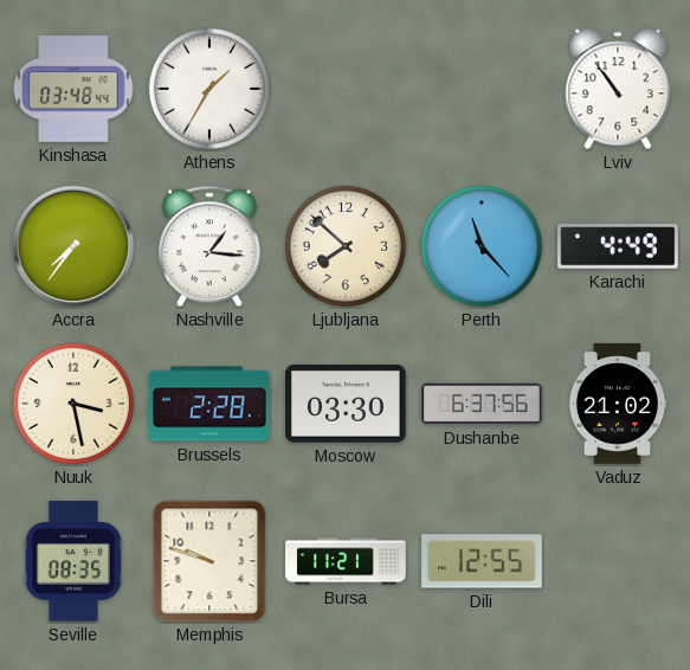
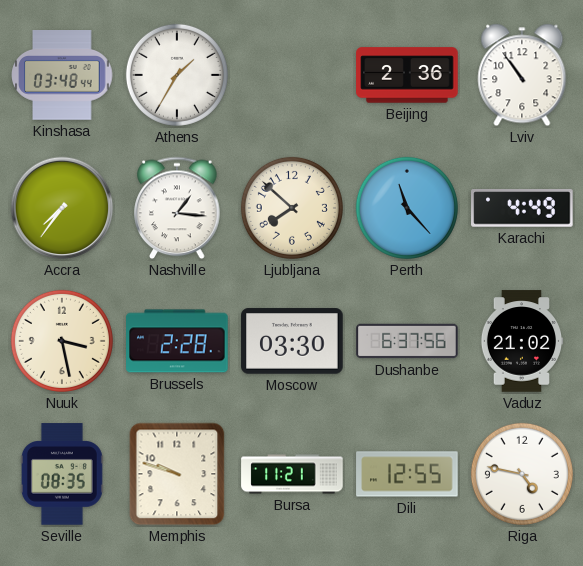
Beijing: none -> 2:36 (407, 75)
Riga: none -> 4:47 (522, 474)
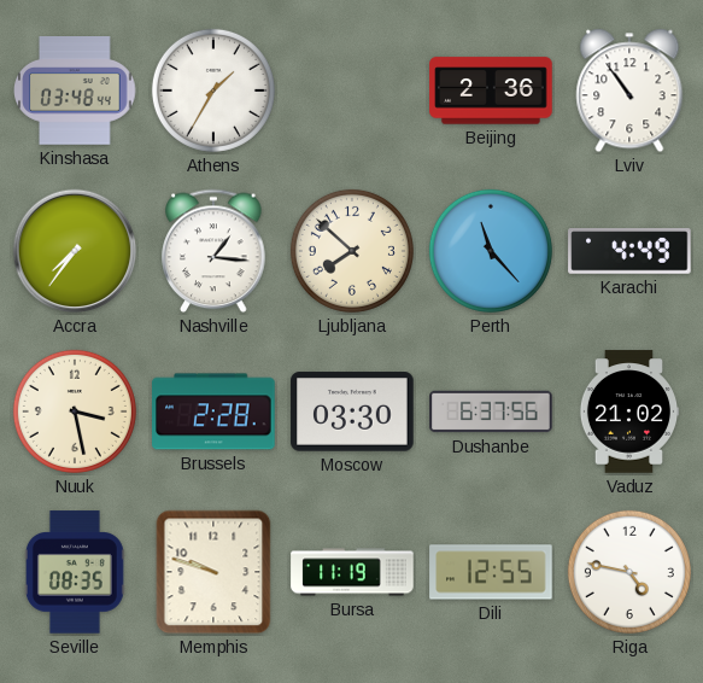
Bursa: 11:21 -> 11:19 (352, 572)
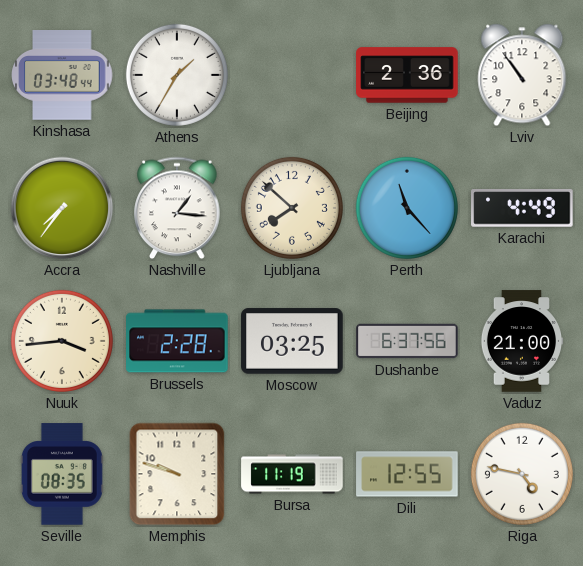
Nuuk: 3:28 -> 3:44 (62, 341)
Moscow: 03:30 -> 03:25 (292, 341)
Vaduz: 21:02 -> 21:00 (522, 341)
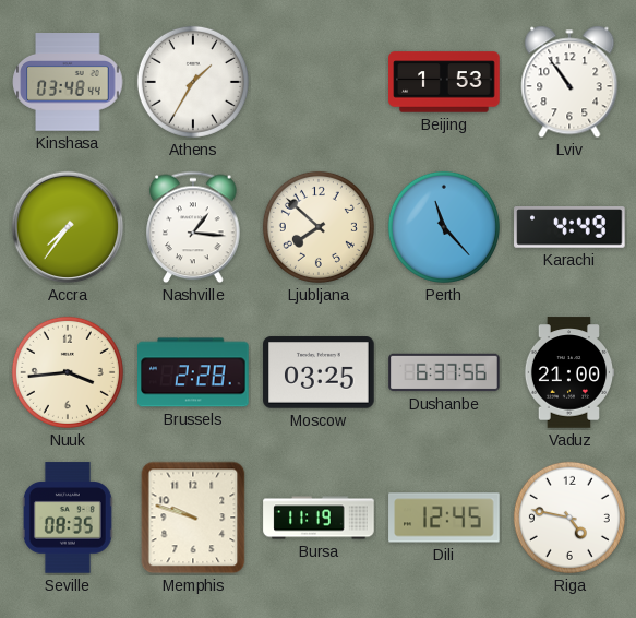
Beijing: 2:36 -> 1:53 (444, 82)
Dili: 12:55 -> 12:45 (444, 518)
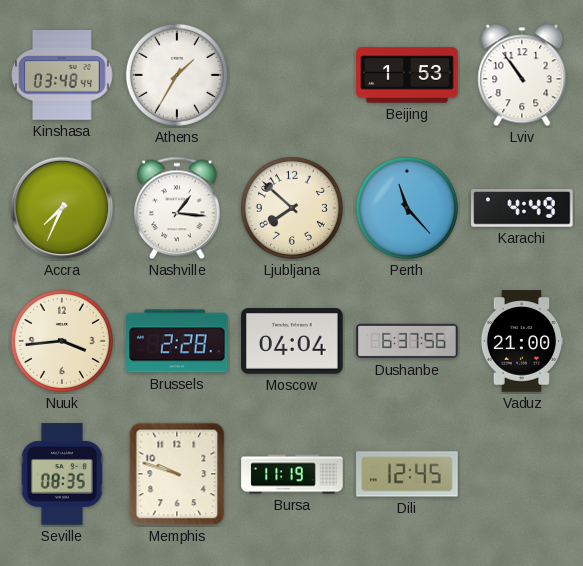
Accra: 7:36 -> 7:34 (62, 208)
Moscow: 03:25 -> 04:04 (292, 341)
Riga: 4:47 -> none (569, 518)
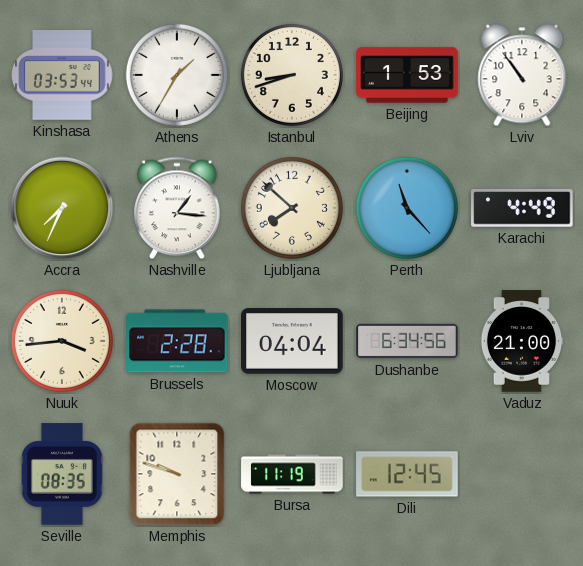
Kinshasa: 03:48 -> 03:53 (62, 75)
Istanbul: none -> 8:42 (292, 75)
Dushanbe: 6:37 -> 6:34 (407, 341)
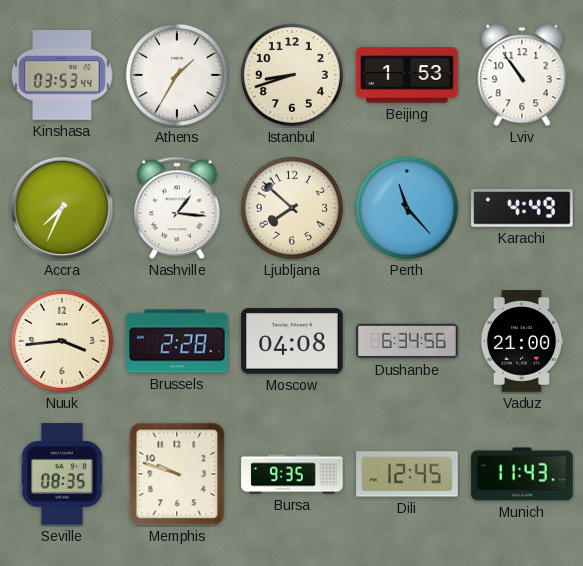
Moscow: 04:04 -> 04:08 (292, 341)
Bursa: 11:19 -> 9:35 (292, 474)
Munich: none -> 11:43 (522, 474)
